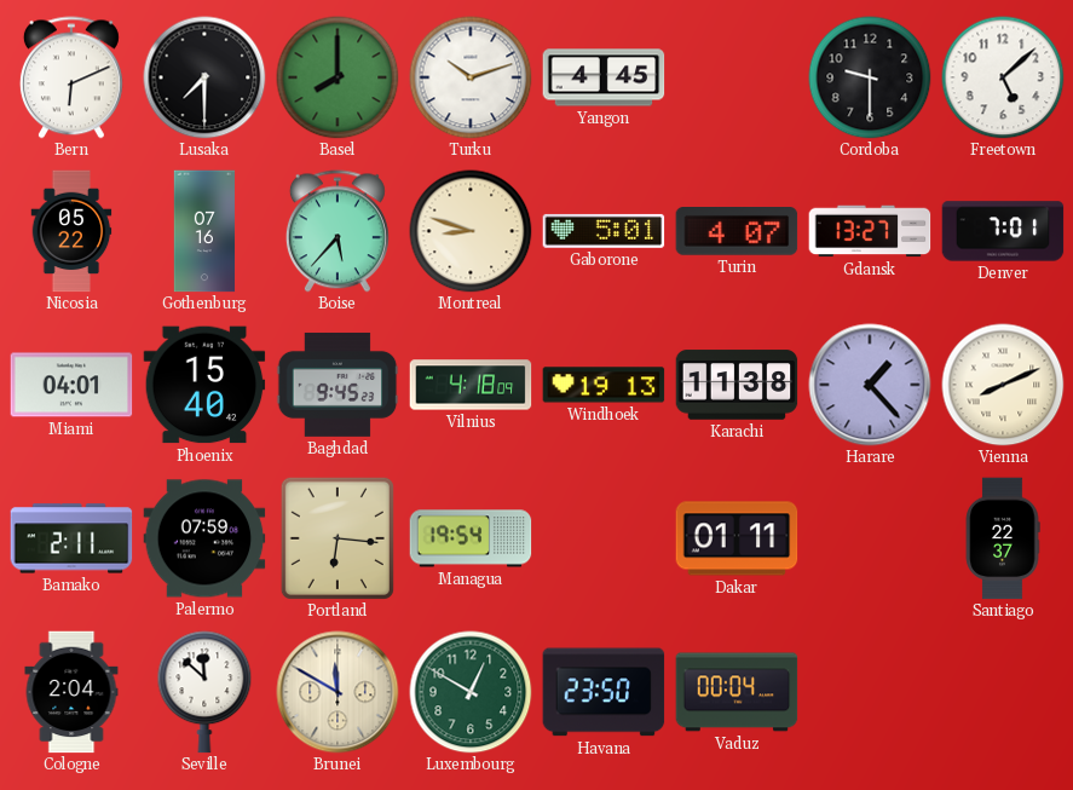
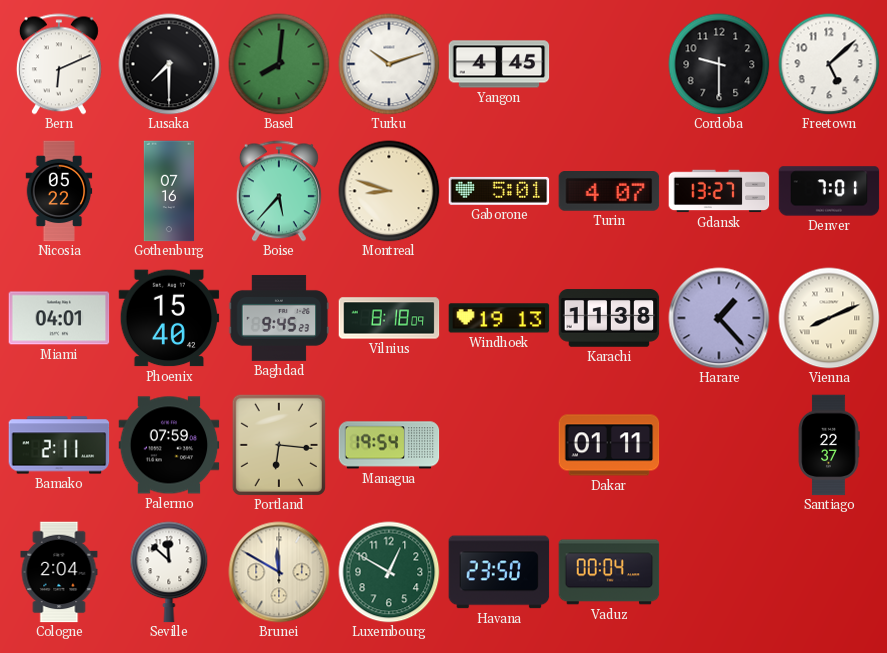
Basel: 8:00 -> 8:01 (279, 64)
Vilnius: 4:18 -> 8:18 (389, 318)
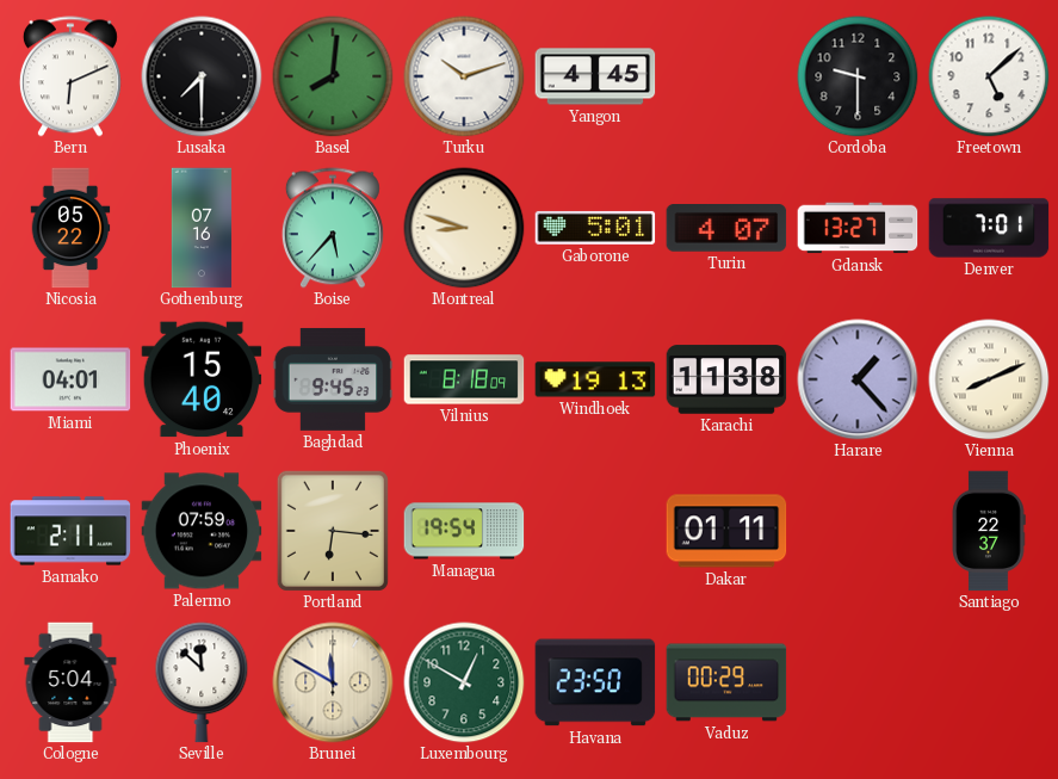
Cologne: 2:04 -> 5:04 (70, 682)
Vaduz: 00:04 -> 00:29 (726, 682)
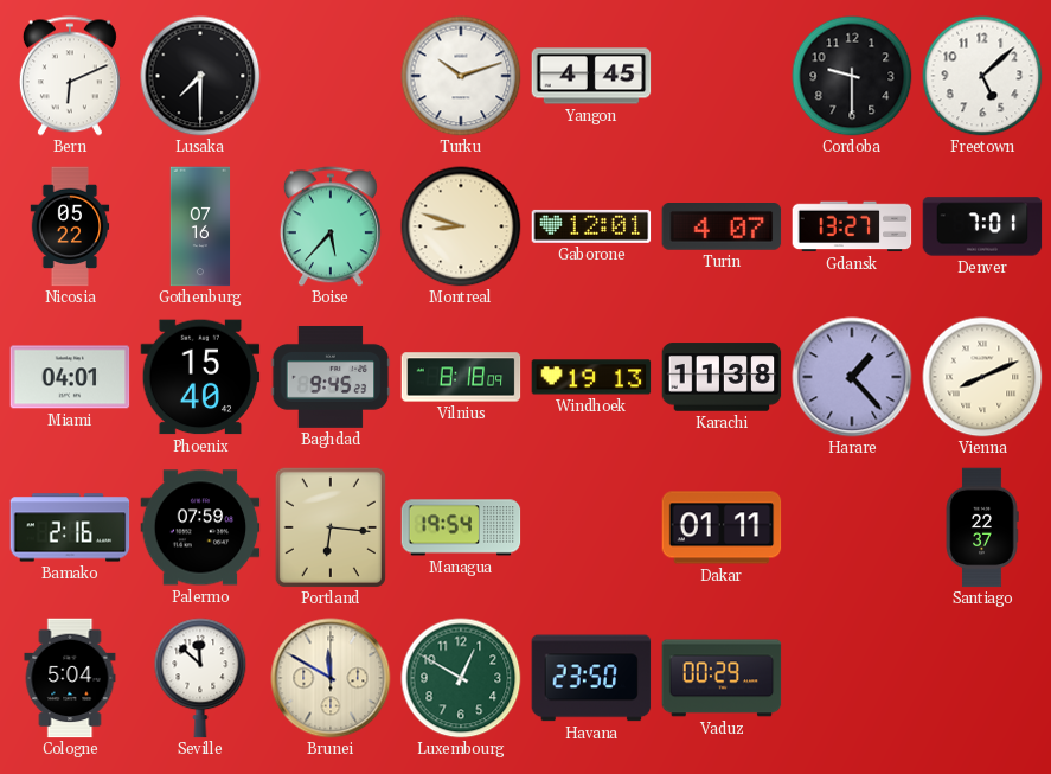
Basel: 8:01 -> none (333, 76)
Gaborone: 5:01 -> 12:01 (591, 226)
Bamako: 2:11 -> 2:16 (70, 527)
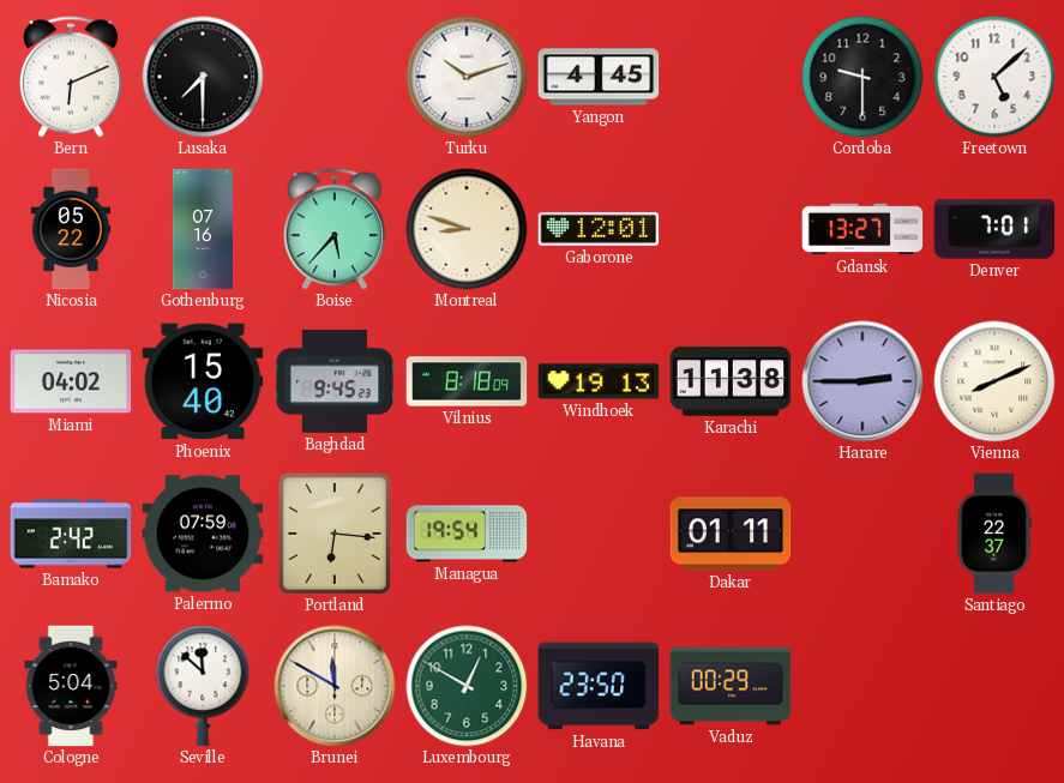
Turin: 4:07 -> none (722, 228)
Miami: 04:01 -> 04:02 (71, 381)
Harare: 1:23 -> 2:45 (862, 381)
Bamako: 2:16 -> 2:42 (71, 534)
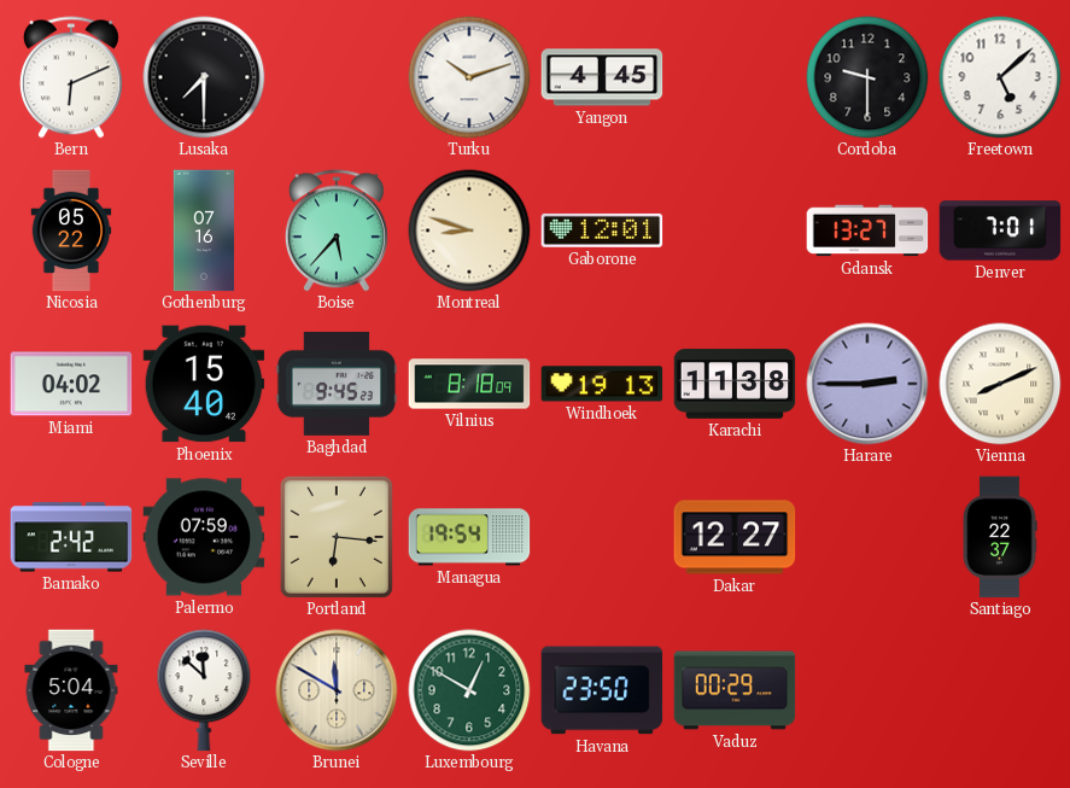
Dakar: 01:11 -> 12:27 (735, 537)
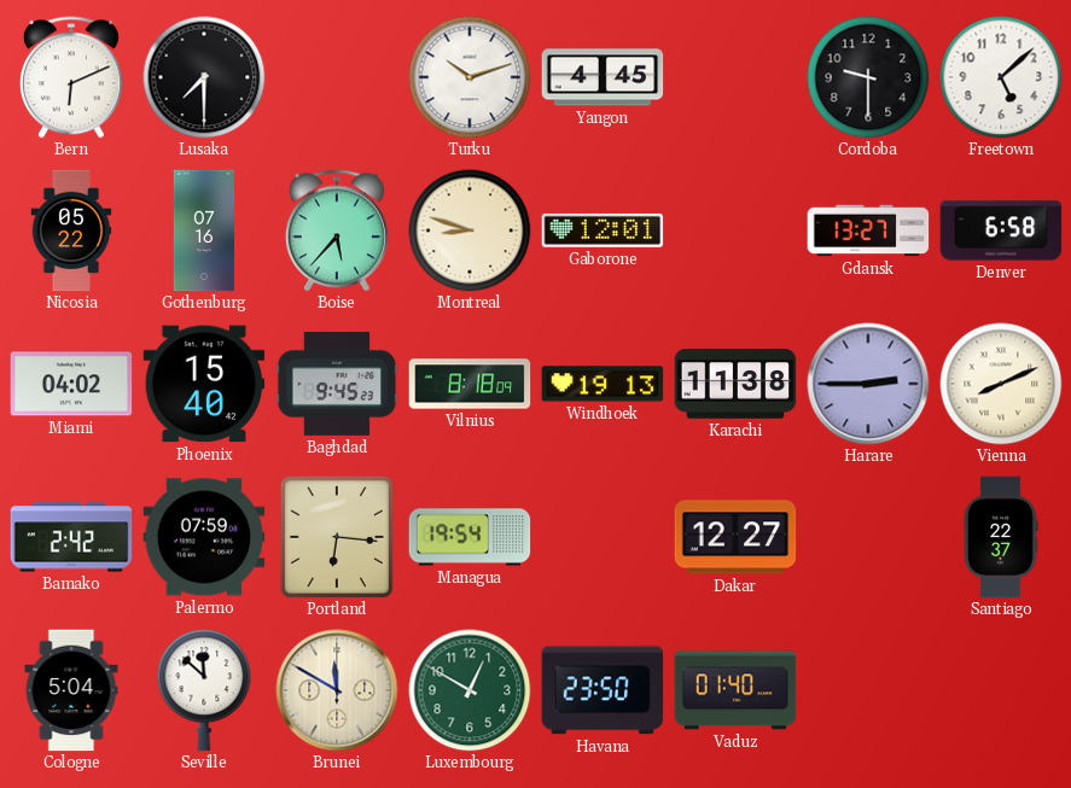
Denver: 7:01 -> 6:58 (1001, 230)
Vaduz: 00:29 -> 01:40 (735, 690)
